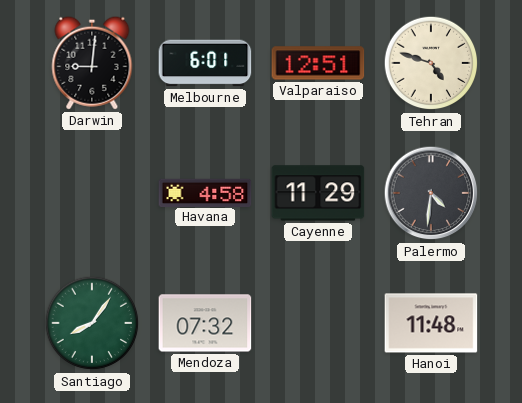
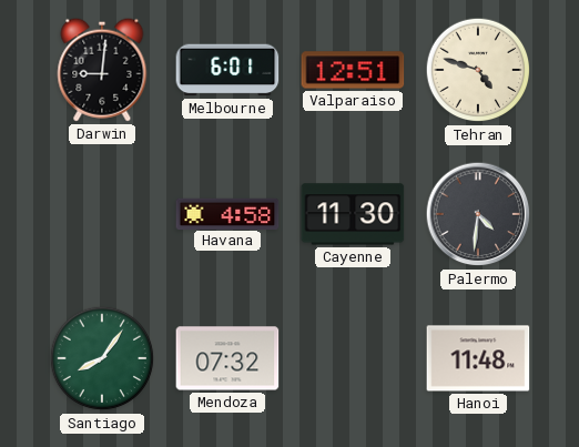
Cayenne: 11:29 -> 11:30 (353, 214)
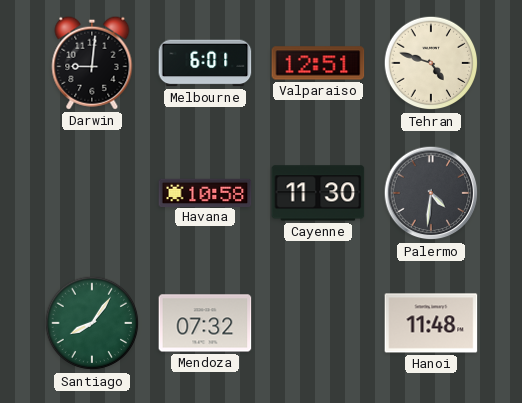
Havana: 4:58 -> 10:58 (205, 192)
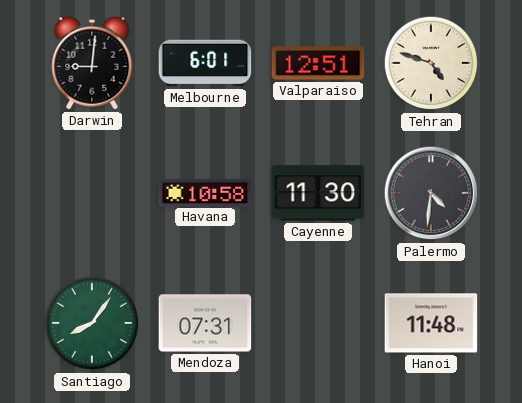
Mendoza: 07:32 -> 07:31 (205, 323)
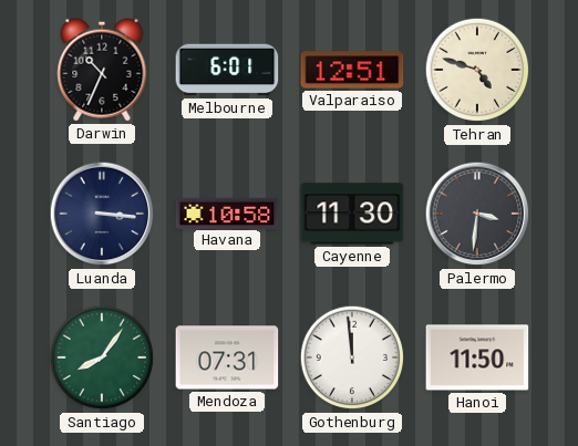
Darwin: 9:01 -> 10:34 (102, 70)
Luanda: none -> 3:16 (102, 214)
Palermo: 4:31 -> 3:31 (477, 214)
Gothenburg: none -> 11:59 (352, 357)
Hanoi: 11:48 -> 11:50 (477, 357)
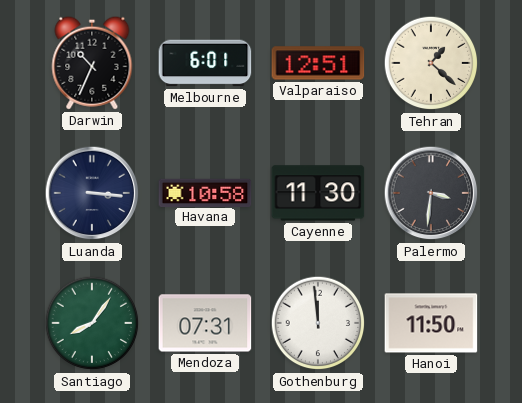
Tehran: 4:48 -> 1:22 (431, 63)
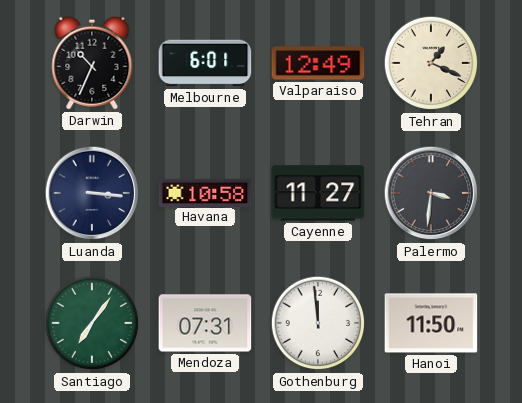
Valparaiso: 12:51 -> 12:49 (318, 63)
Tehran: 1:22 -> 1:19 (431, 63)
Cayenne: 11:30 -> 11:27 (318, 193)
Santiago: 8:06 -> 7:06 (92, 323)
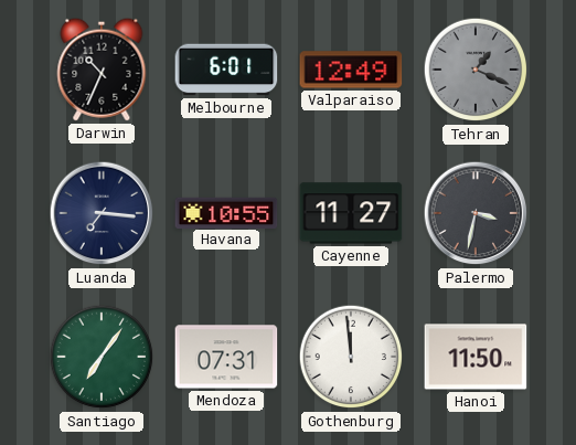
Tehran dial: cream -> grey (476, 70)
Luanda: 3:16 -> 7:16 (102, 213)
Havana: 10:58 -> 10:55 (226, 212)
Palermo: 3:31 -> 3:32 (476, 213)
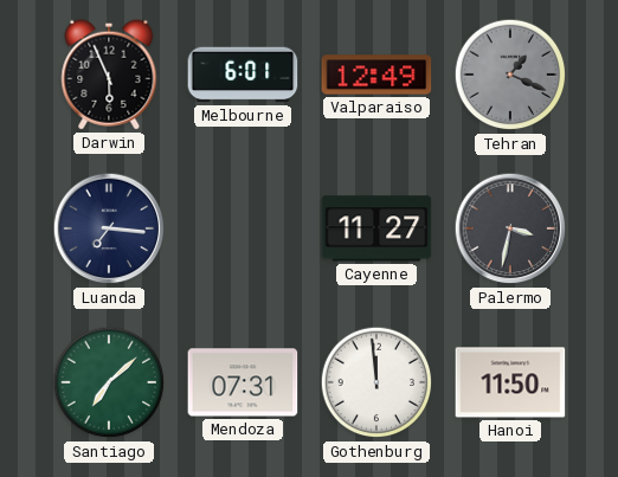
Darwin: 10:34 -> 5:56 (109, 75)
Havana: 10:55 -> none (226, 212)
Santiago: 7:06 -> 7:08 (109, 382)
